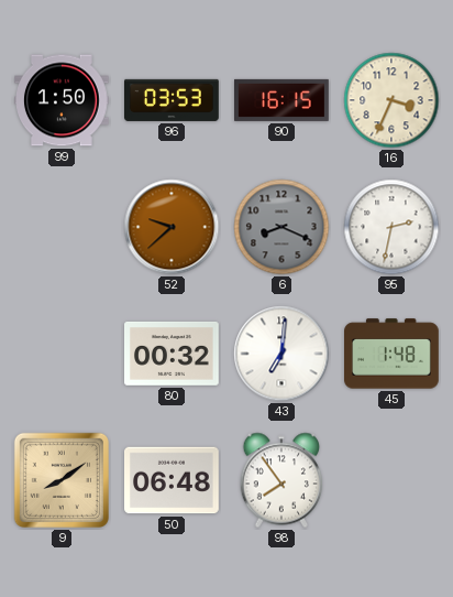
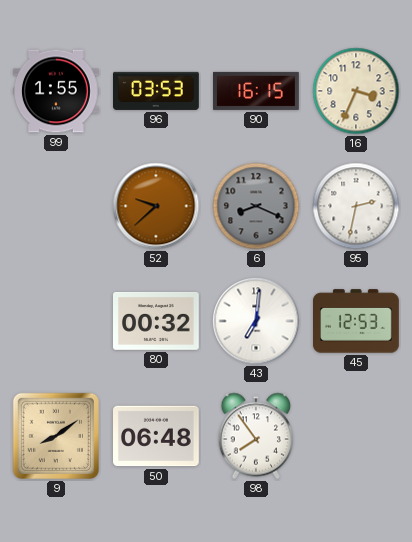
99: 1:50 -> 1:55 (57, 91)
45: 1:48 -> 12:53 (357, 321)
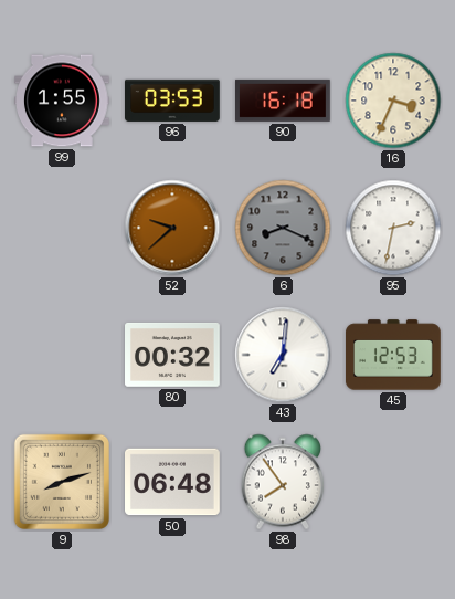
90: 16:15 -> 16:18 (284, 101)
9: 8:09 -> 8:12 (62, 482)
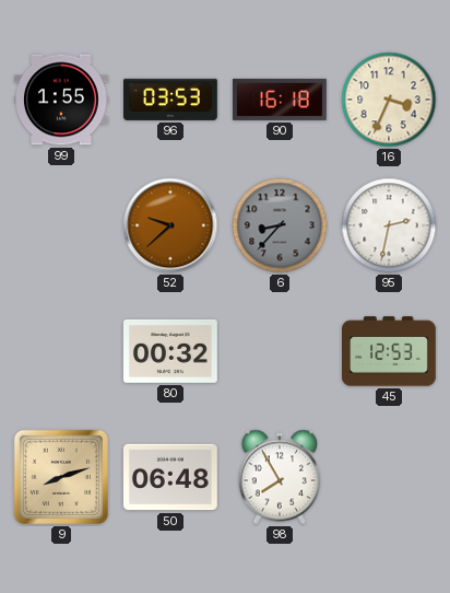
6: 8:19 -> 8:37 (280, 225)
43: 7:01 -> none (283, 355)
98: 7:54 -> 7:55 (280, 477)
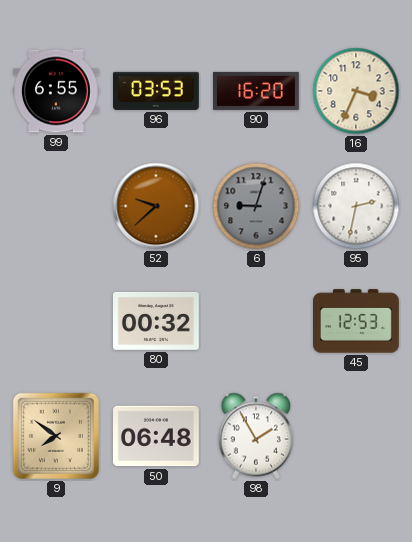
99: 1:55 -> 6:55 (57, 91)
90: 16:18 -> 16:20 (257, 91)
6: 8:37 -> 9:03 (256, 206)
9: 8:12 -> 7:51 (56, 436)
98: 7:55 -> 1:55 (256, 436)
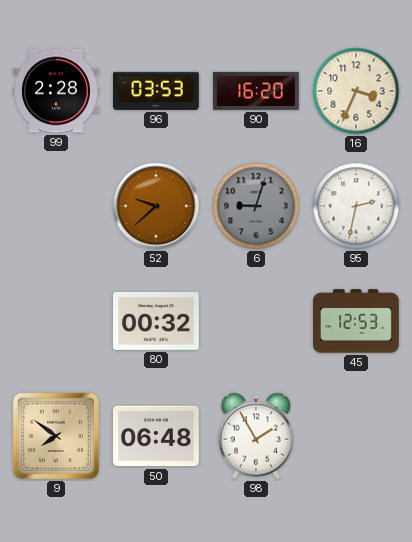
99: 6:55 -> 2:28 (57, 91)
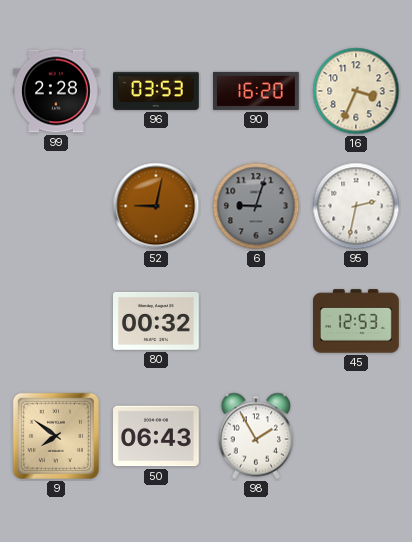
52: 9:38 -> 9:02 (156, 206)
50: 06:48 -> 06:43 (157, 436)
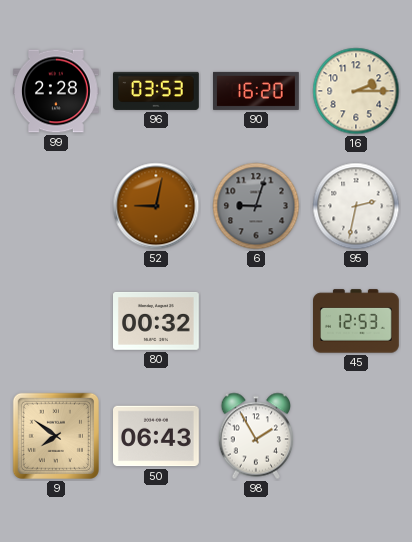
16: 3:34 -> 2:15 (356, 91)
